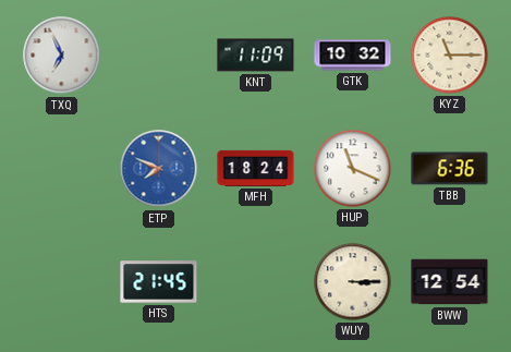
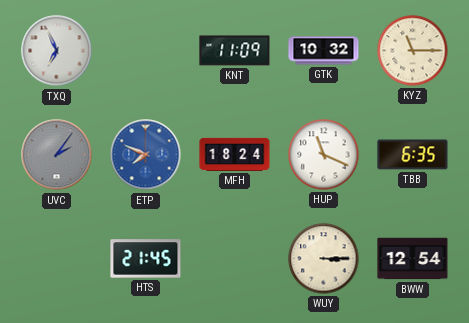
UVC: none -> 2:06 (57, 155)
TBB: 6:36 -> 6:35 (413, 155)
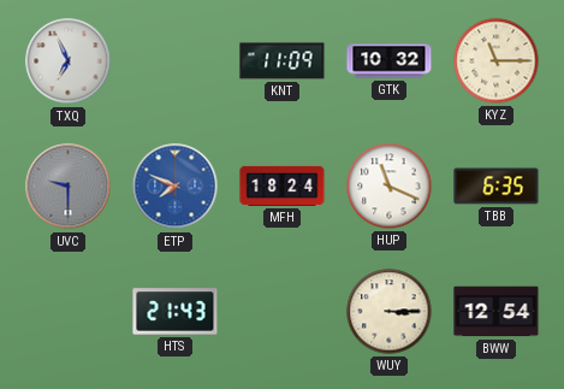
UVC: 2:06 -> 9:30 (69, 187)
HTS: 21:45 -> 21:43 (176, 312)
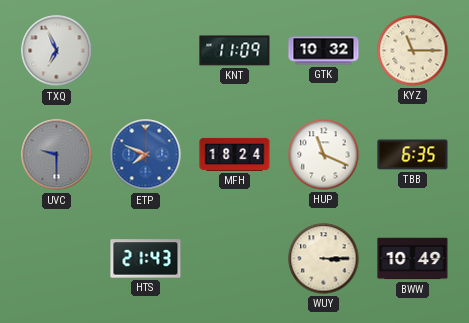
BWW: 12:54 -> 10:49 (413, 259)
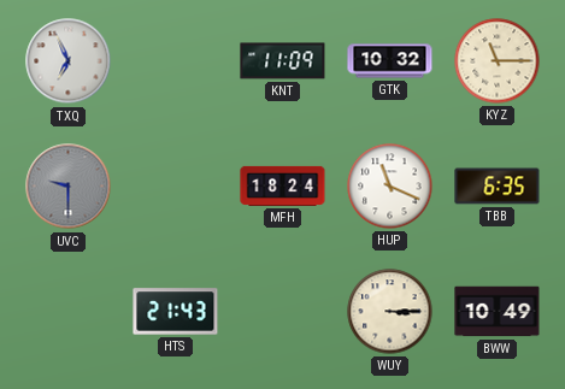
ETP: 7:49 -> none (146, 155)
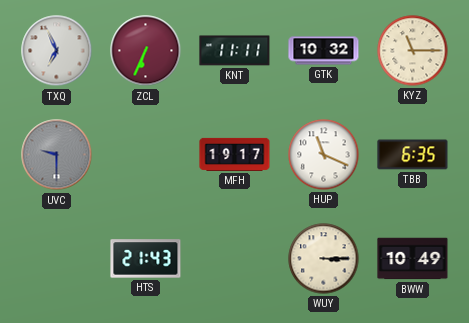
ZCL: none -> 6:34 (146, 51)
KNT: 11:09 -> 11:11 (235, 51)
MFH: 18:24 -> 19:17 (235, 154)
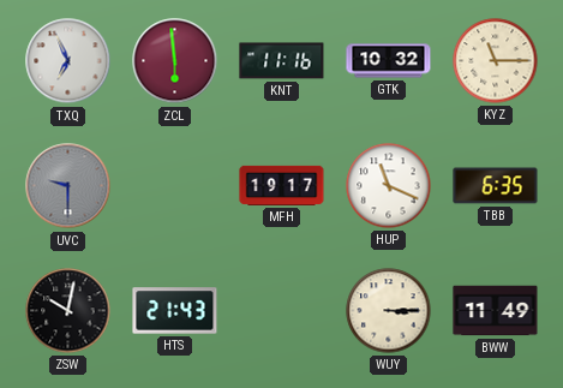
ZCL: 6:34 -> 5:59 (175, 61)
KNT: 11:11 -> 11:16 (282, 61)
ZSW: none -> 10:02 (68, 311)
BWW: 10:49 -> 11:49 (496, 311)
